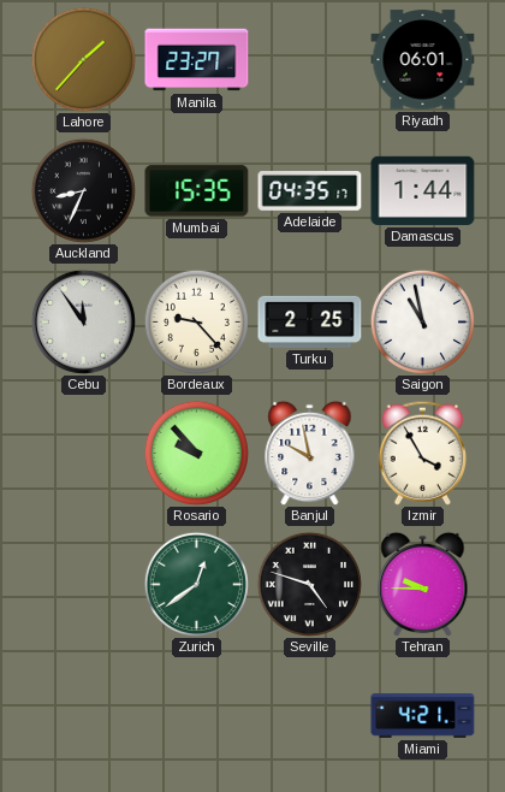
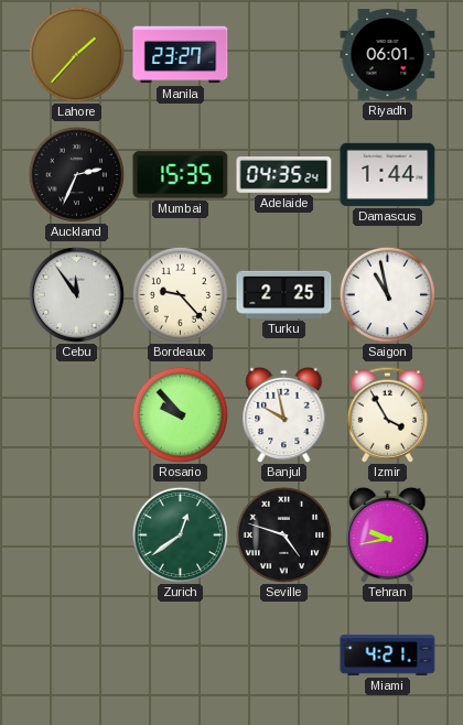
Auckland: 8:34 -> 2:34 (76, 174)
Adelaide: 04:35:17 -> 04:35:24 (284, 175)
Tehran: 9:45 -> 9:43 (388, 534)
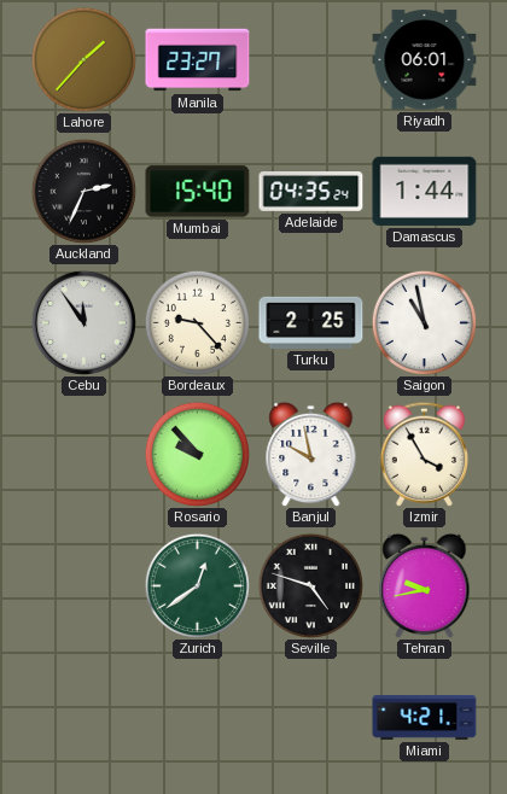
Mumbai: 15:35 -> 15:40 (198, 192)
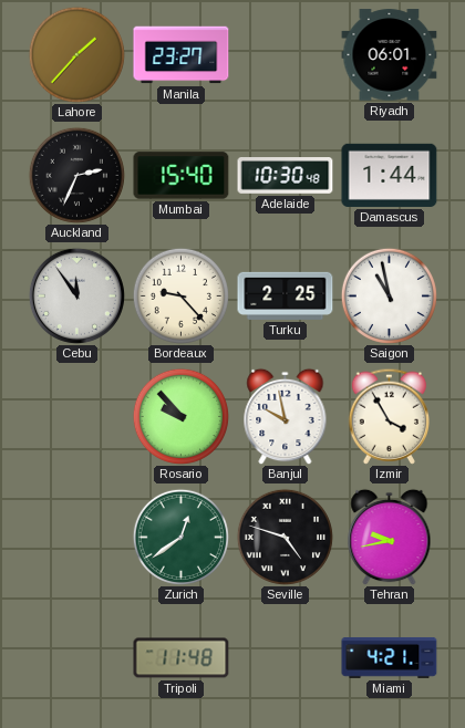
Adelaide: 04:35 -> 10:30 (286, 176)
Tripoli: none -> 11:48 (182, 658)
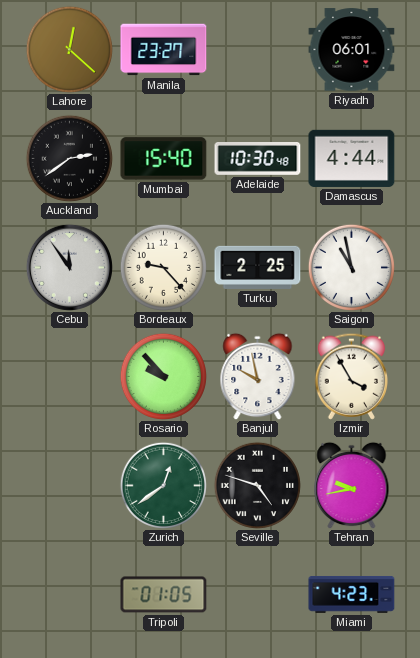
Lahore: 1:37 -> 12:22 (69, 49)
Auckland: 2:34 -> 2:39 (69, 158)
Damascus: 1:44 -> 4:44 (352, 158)
Tripoli: 11:48 -> 01:05 (164, 595)
Miami: 4:21 -> 4:23 (352, 594)
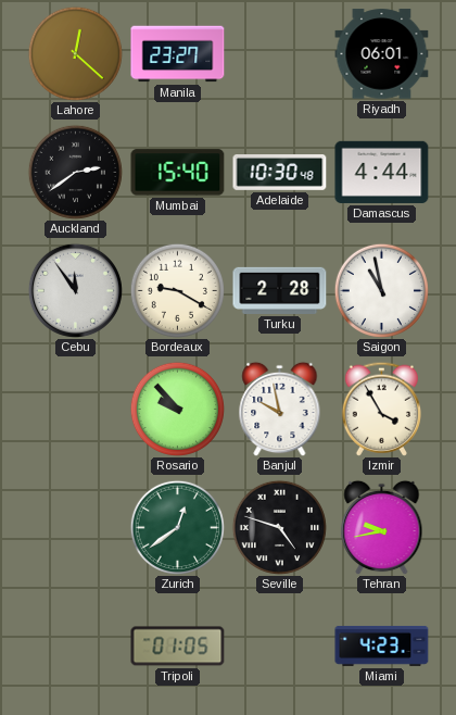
Bordeaux: 9:23 -> 9:20 (177, 290)
Turku: 2:25 -> 2:28 (280, 290)
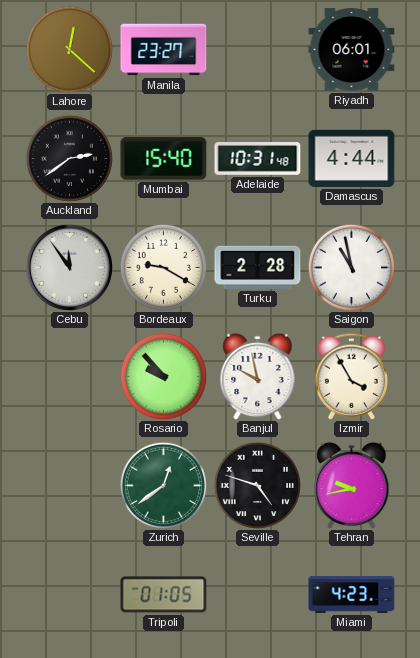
Adelaide: 10:30 -> 10:31 (258, 159)
